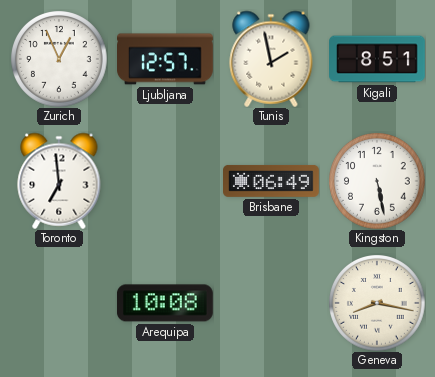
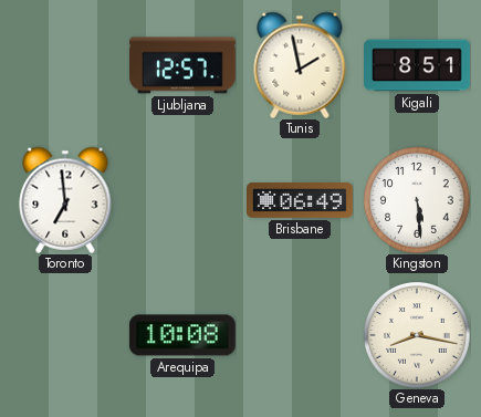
Zurich: 12:56 -> none (59, 59)
Kingston: 5:28 -> 5:29 (417, 200)
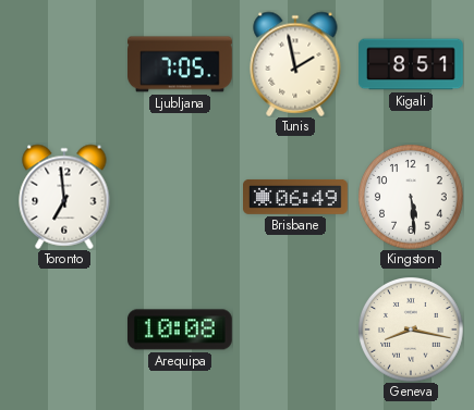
Ljubljana: 12:57 -> 7:05 (181, 64)
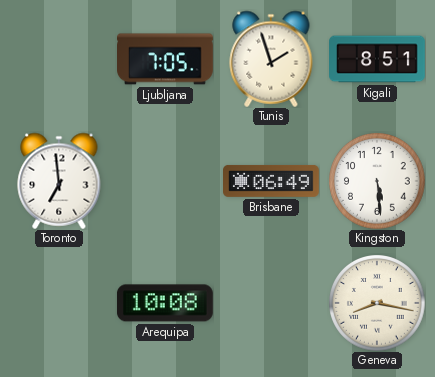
Tunis: 1:58 -> 1:57 (271, 59)
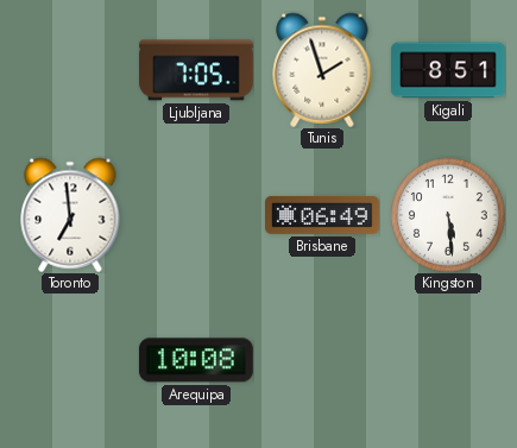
Geneva: 8:17 -> none (377, 303)
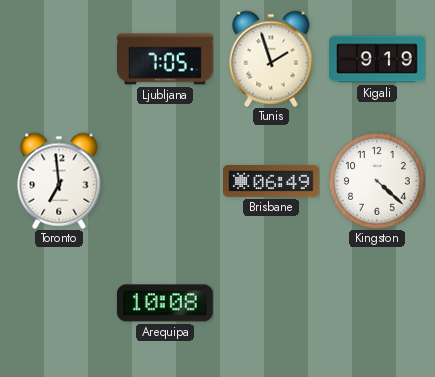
Kigali: 8:51 -> 9:19 (377, 59)
Kingston: 5:29 -> 4:22 (377, 181)
